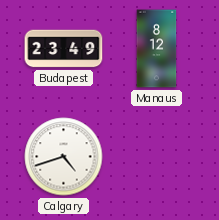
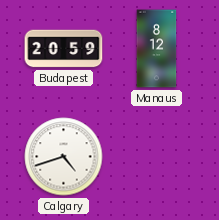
Budapest: 23:49 -> 20:59 (64, 49)
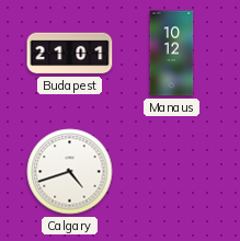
Budapest: 20:59 -> 21:01 (70, 54)
Manaus: 8:12 -> 10:12 (172, 54)
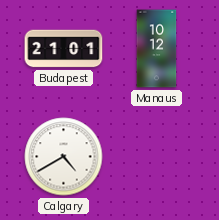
Calgary: 4:42 -> 4:40 (64, 157)
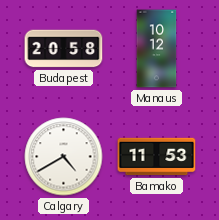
Budapest: 21:01 -> 20:58 (64, 49)
Bamako: none -> 11:53 (157, 157)
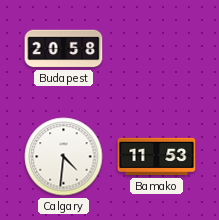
Manaus: 10:12 -> none (157, 49)
Calgary: 4:40 -> 4:31 (64, 157)
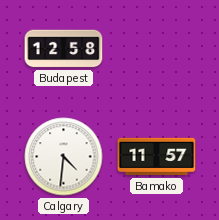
Budapest: 20:58 -> 12:58 (64, 49)
Bamako: 11:53 -> 11:57 (157, 157)
